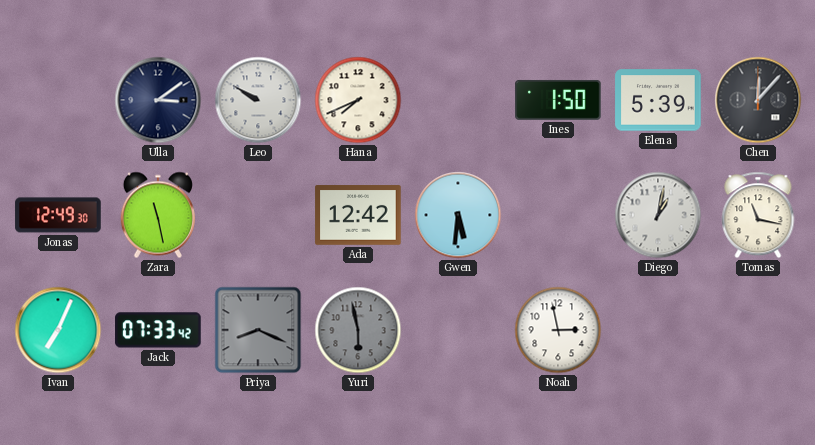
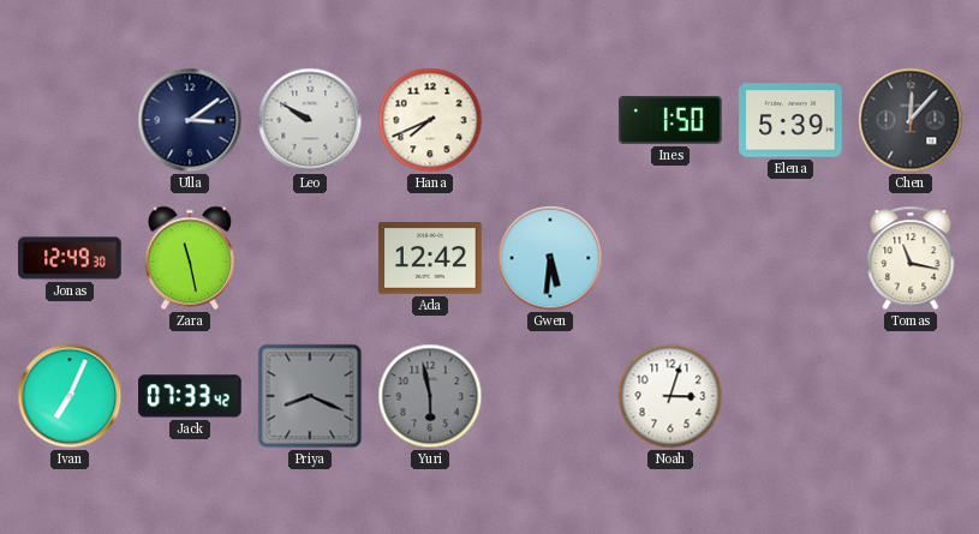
Diego: 1:02 -> none (658, 215)
Noah: 2:58 -> 3:03 (670, 396)
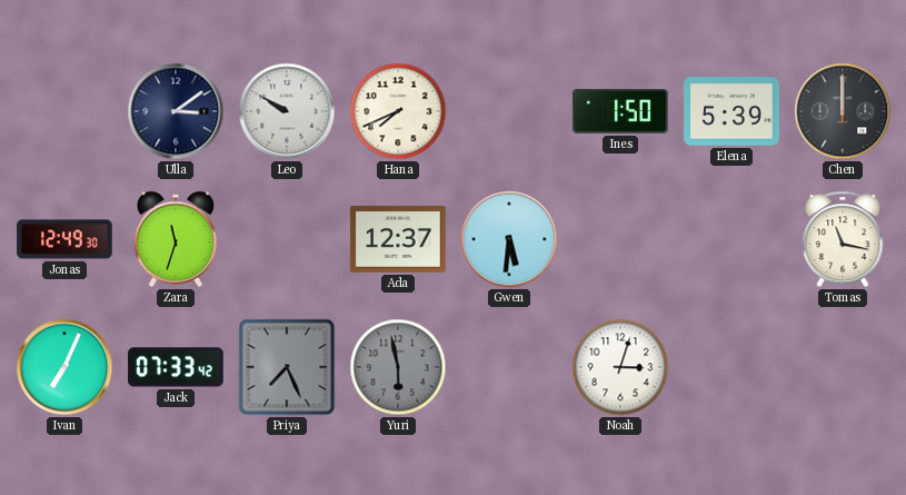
Chen: 12:07 -> 12:00 (843, 111)
Zara: 11:28 -> 11:33 (176, 239)
Ada: 12:42 -> 12:37 (398, 239)
Priya: 8:19 -> 7:26 (287, 367)
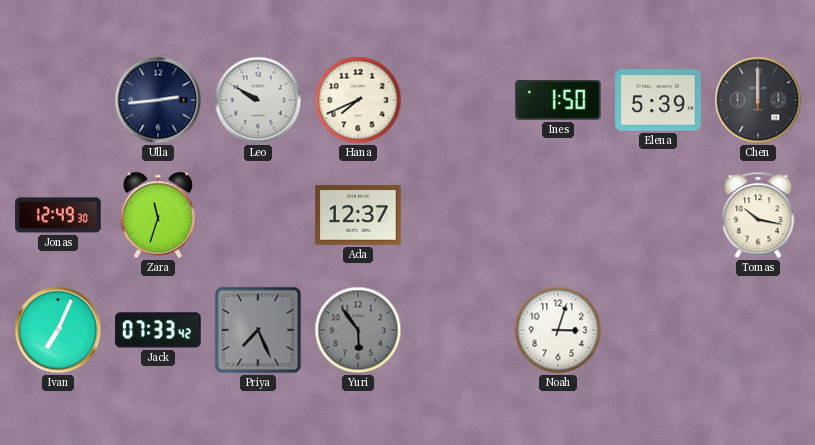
Ulla: 3:09 -> 2:44 (158, 100)
Gwen: 5:31 -> none (509, 239)
Tomas: 11:17 -> 10:17 (758, 215)
Yuri: 5:58 -> 5:54 (358, 330)
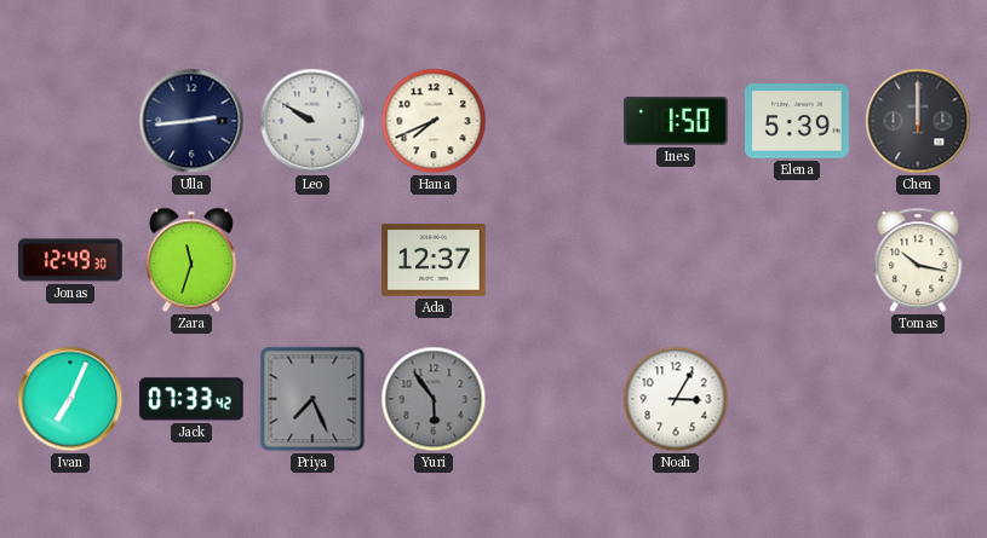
Noah: 3:03 -> 3:05 (676, 399)
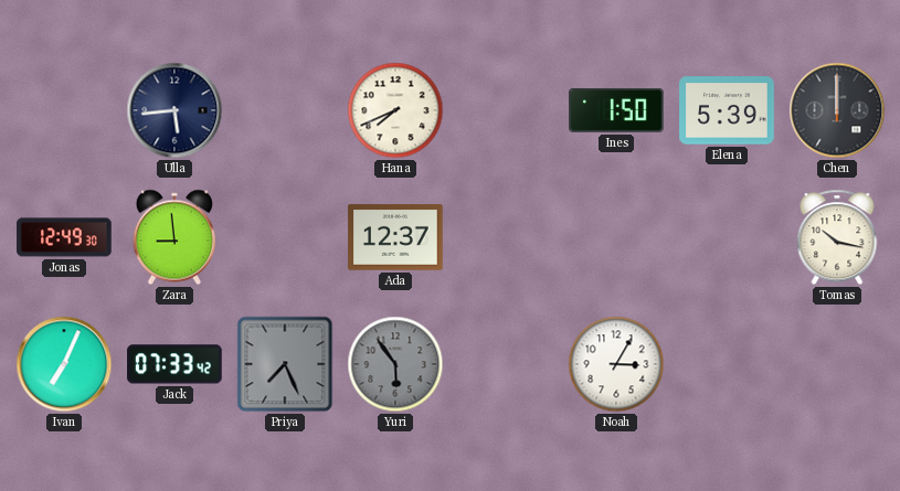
Ulla: 2:44 -> 5:44 (174, 110)
Leo: 9:50 -> none (312, 121)
Zara: 11:33 -> 8:59 (174, 237)
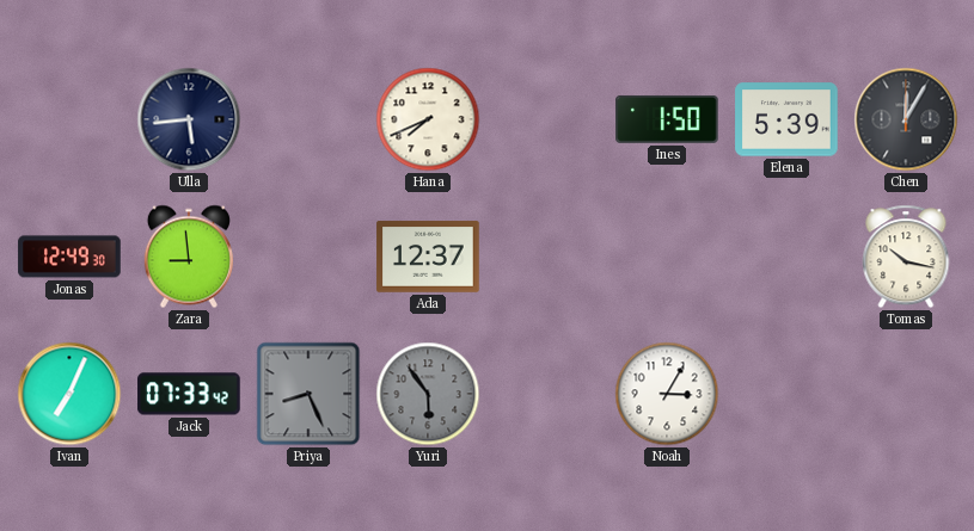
Chen: 12:00 -> 12:05 (906, 119)
Priya: 7:26 -> 8:26 (308, 394)
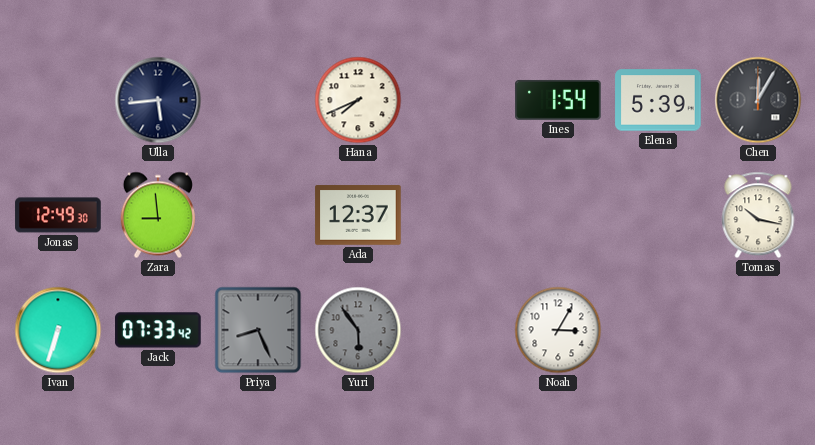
Ines: 1:50 -> 1:54 (558, 100)
Ivan: 7:04 -> 6:33 (58, 330)
